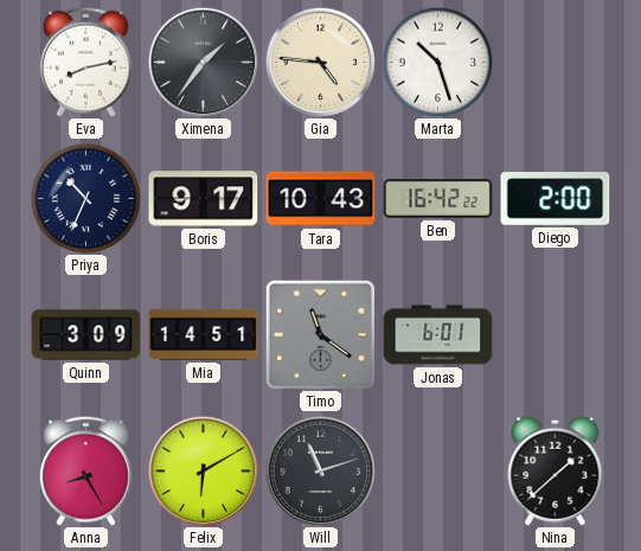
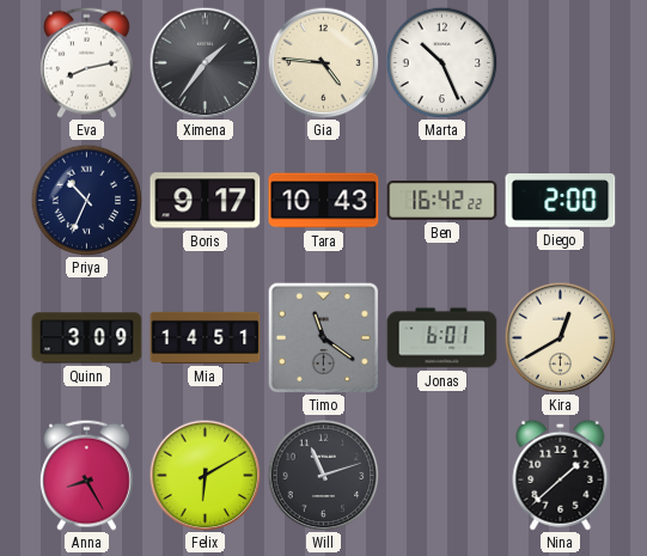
Marta: 10:27 -> 10:26 (441, 62)
Kira: none -> 12:40 (560, 337)
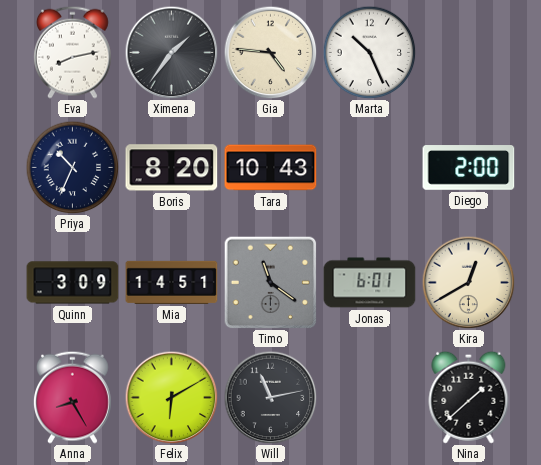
Boris: 9:17 -> 8:20 (172, 168)
Ben: 16:42 -> none (442, 201)
Will: 11:12 -> 11:13 (270, 397)
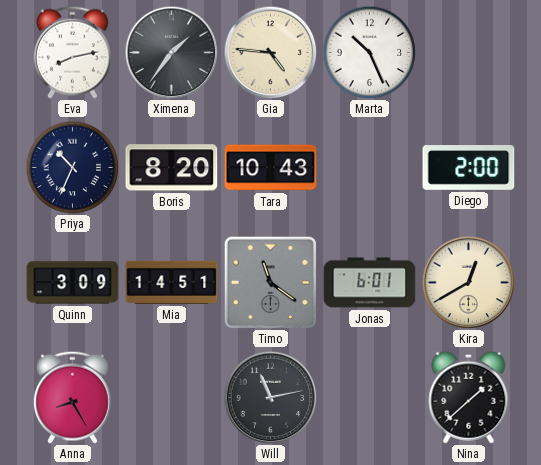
Felix: 6:10 -> none (171, 397)
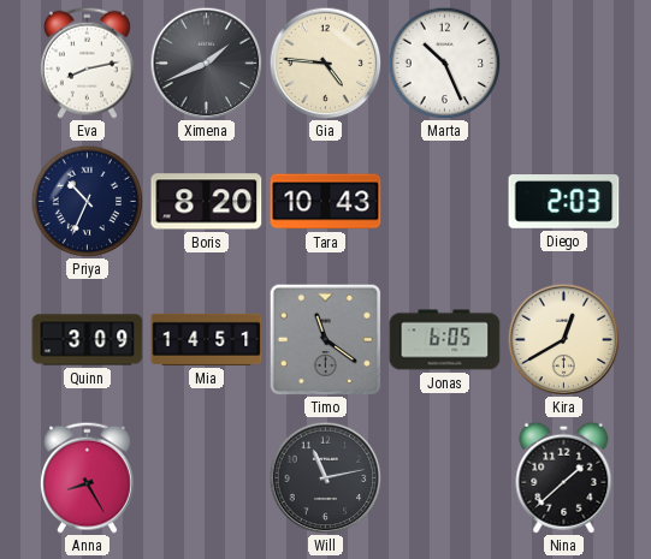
Ximena: 1:36 -> 1:41 (206, 63)
Diego: 2:00 -> 2:03 (564, 202)
Jonas: 6:01 -> 6:05 (445, 340)
